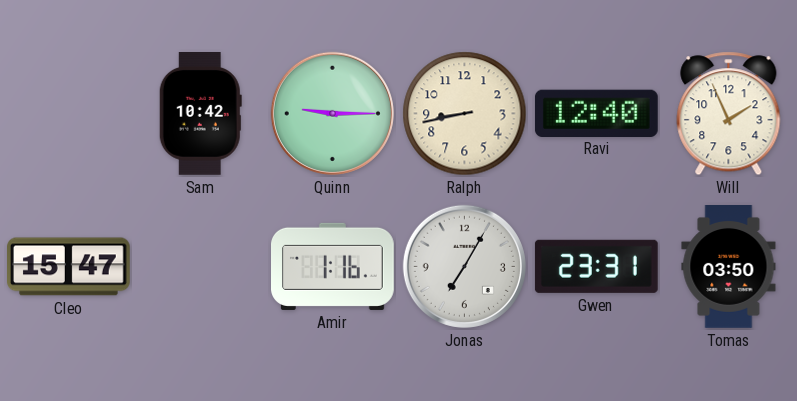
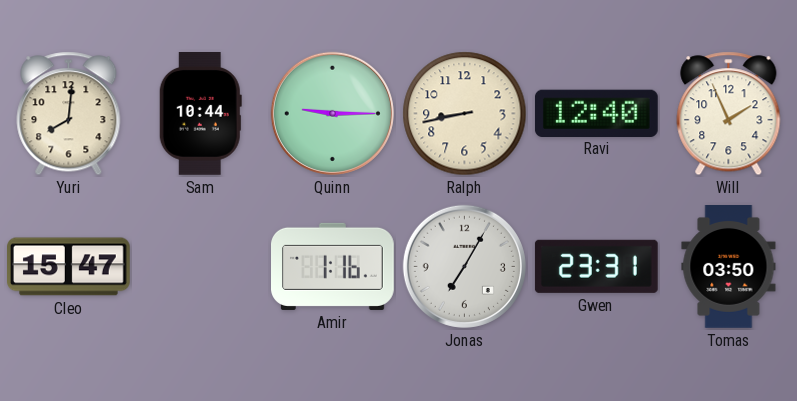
Yuri: none -> 8:01 (69, 114)
Sam: 10:42 -> 10:44 (200, 114)
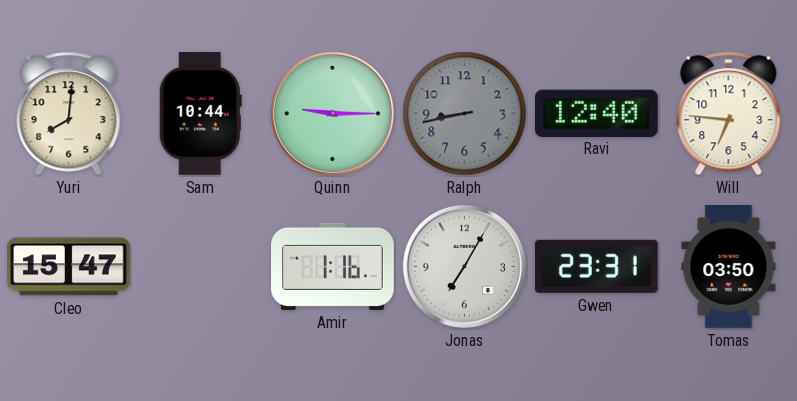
Ralph dial: cream -> grey (465, 114)
Will: 1:56 -> 6:46 (729, 114)
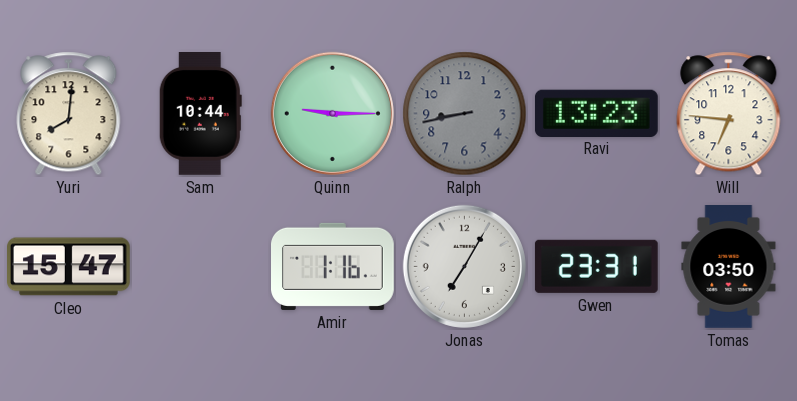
Ravi: 12:40 -> 13:23 (596, 113)
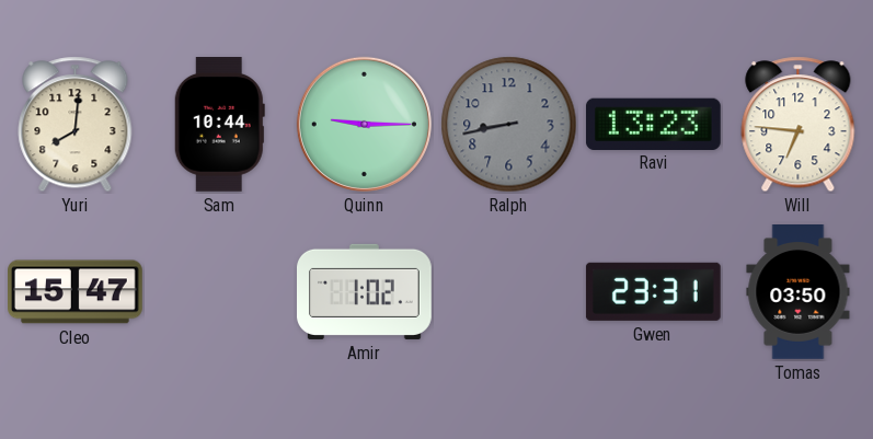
Amir: 1:16 -> 1:02 (365, 291)
Jonas: 7:05 -> none (464, 266)
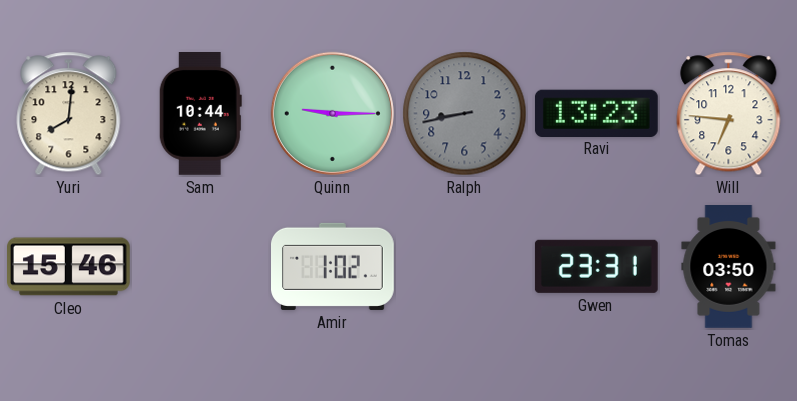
Cleo: 15:47 -> 15:46 (69, 267)
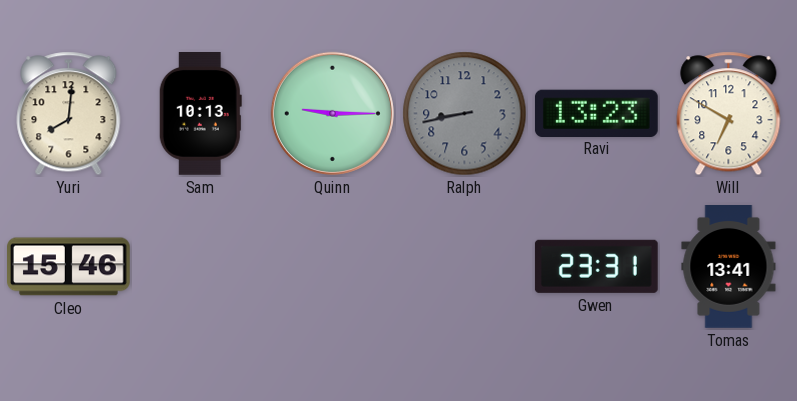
Sam: 10:44 -> 10:13 (200, 114)
Will: 6:46 -> 6:50 (729, 114)
Amir: 1:02 -> none (333, 266)
Tomas: 03:50 -> 13:41 (729, 267)
